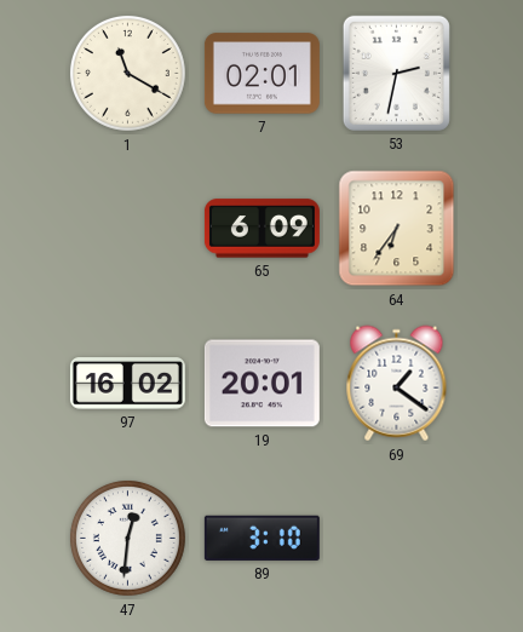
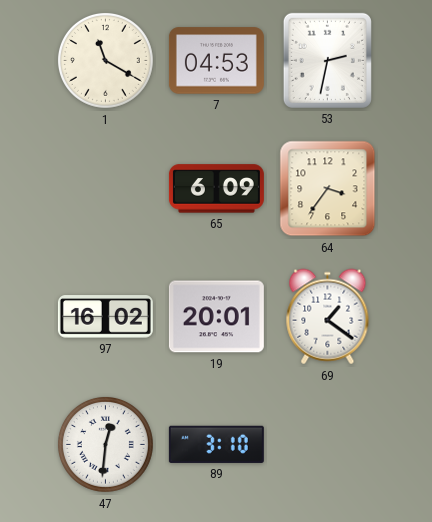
7: 02:01 -> 04:53 (216, 61)
64: 6:36 -> 3:36 (328, 189)
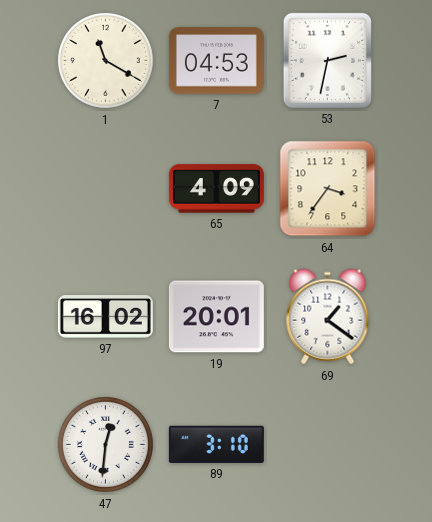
65: 6:09 -> 4:09 (216, 189)
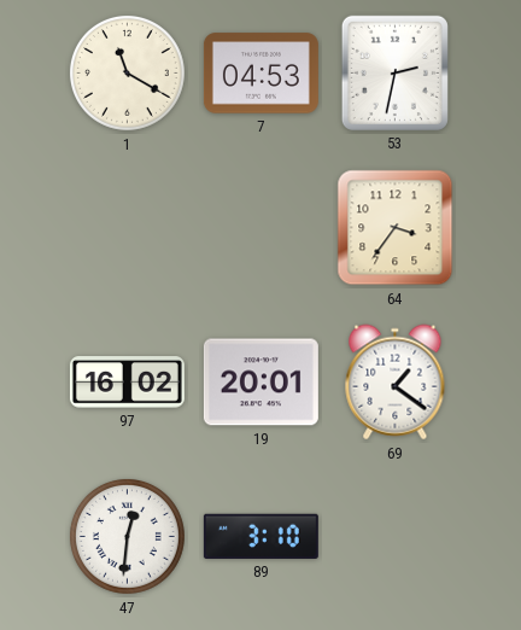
65: 4:09 -> none (216, 189)
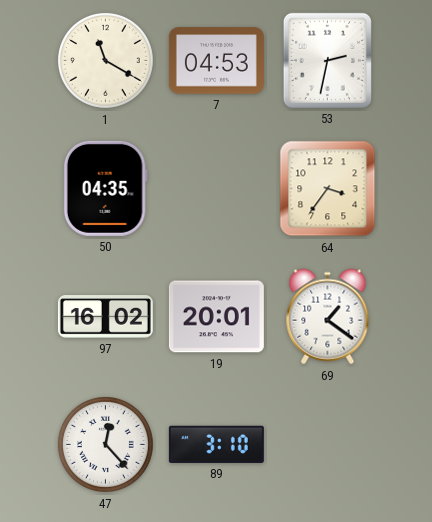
50: none -> 04:35 (105, 188)
47: 12:31 -> 12:23 (105, 444)
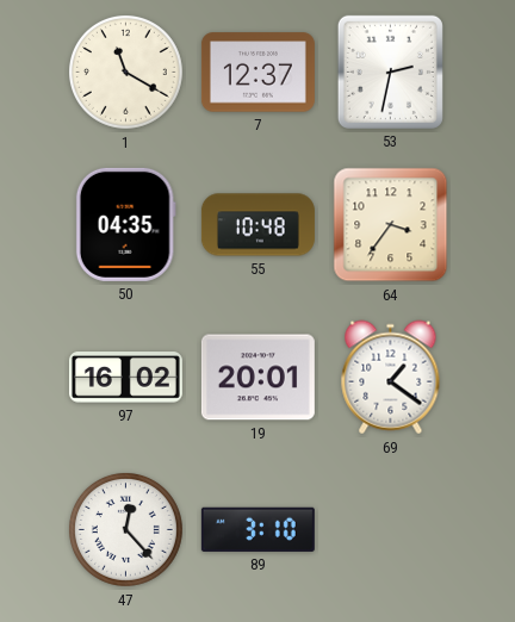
7: 04:53 -> 12:37 (257, 73)
55: none -> 10:48 (257, 225)
